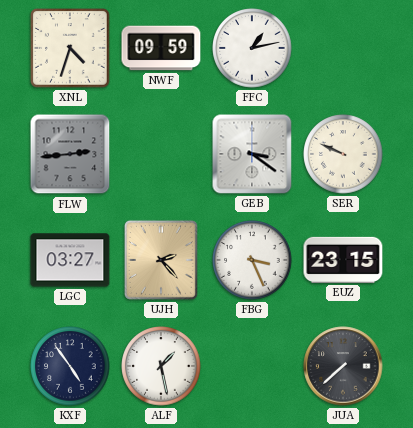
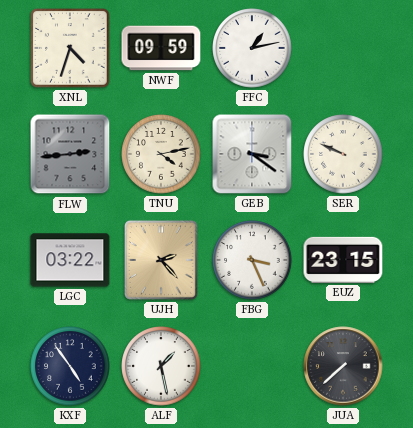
TNU: none -> 4:13 (161, 154)
LGC: 03:27 -> 03:22 (70, 260)
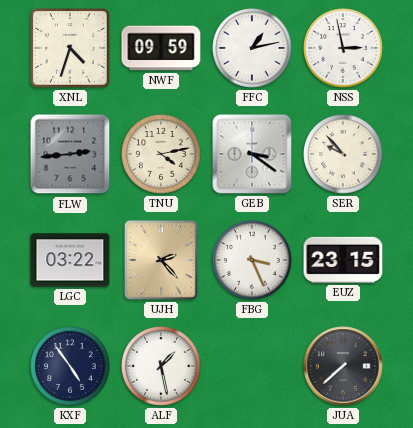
NSS: none -> 2:58 (343, 48)
SER: 9:49 -> 9:53 (343, 154)
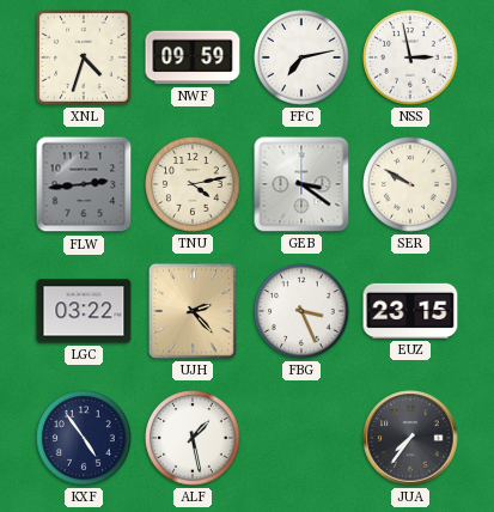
FFC: 1:13 -> 7:13 (301, 57)
SER: 9:53 -> 9:50 (410, 184)
JUA: 7:38 -> 7:36 (410, 438)
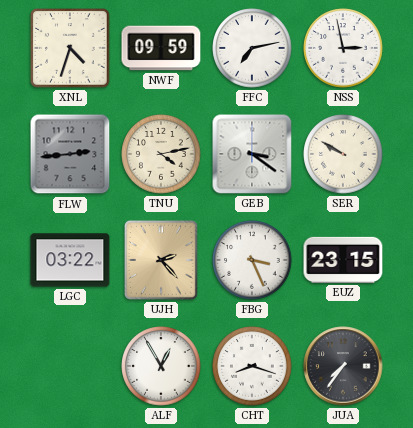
KXF: 4:54 -> none (84, 438)
ALF: 1:28 -> 12:55 (161, 366)
CHT: none -> 8:18 (252, 366)
